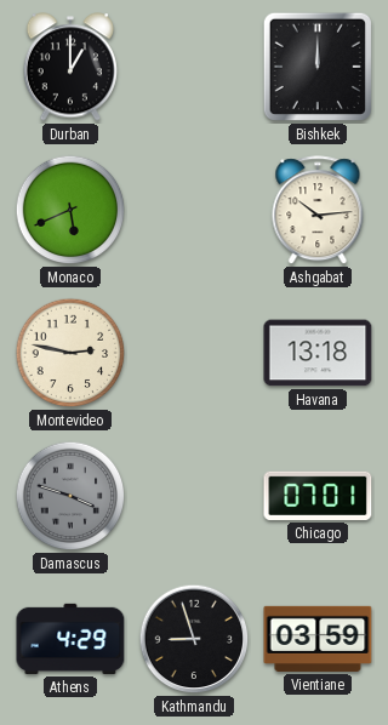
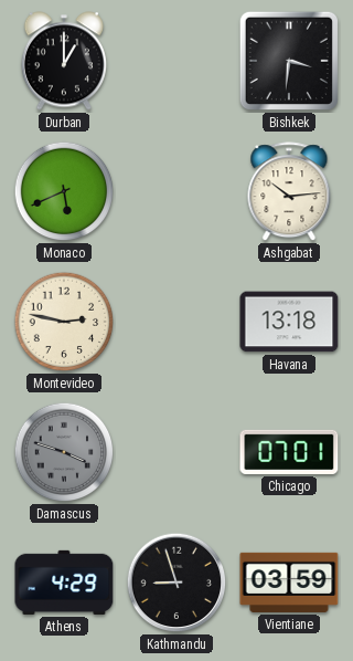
Bishkek: 12:00 -> 3:31 (289, 61)
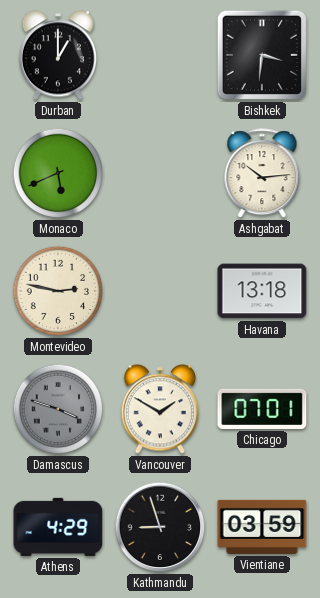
Vancouver: none -> 1:50 (160, 409)
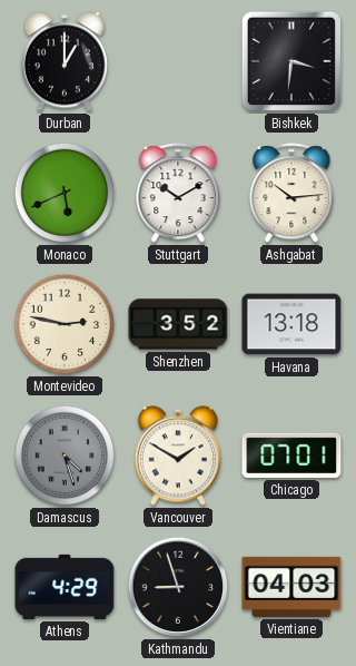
Stuttgart: none -> 10:10 (178, 194)
Shenzhen: none -> 3:52 (178, 324)
Damascus: 3:48 -> 4:27 (65, 456)
Vientiane: 03:59 -> 04:03 (291, 587)
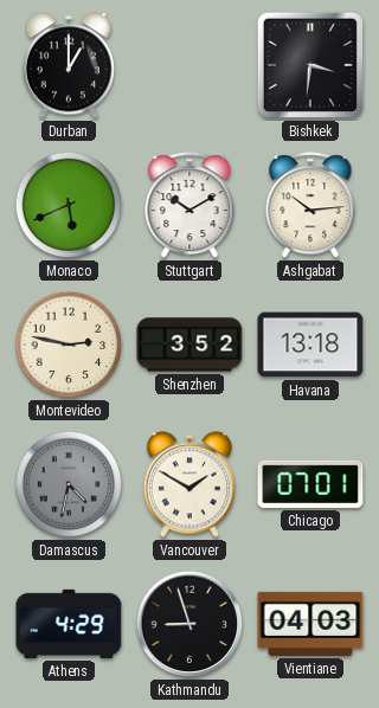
Damascus: 4:27 -> 4:32 (69, 484)
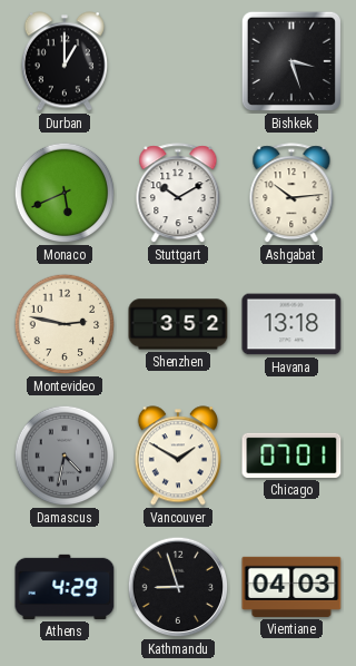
Bishkek: 3:31 -> 3:27 (291, 61)
